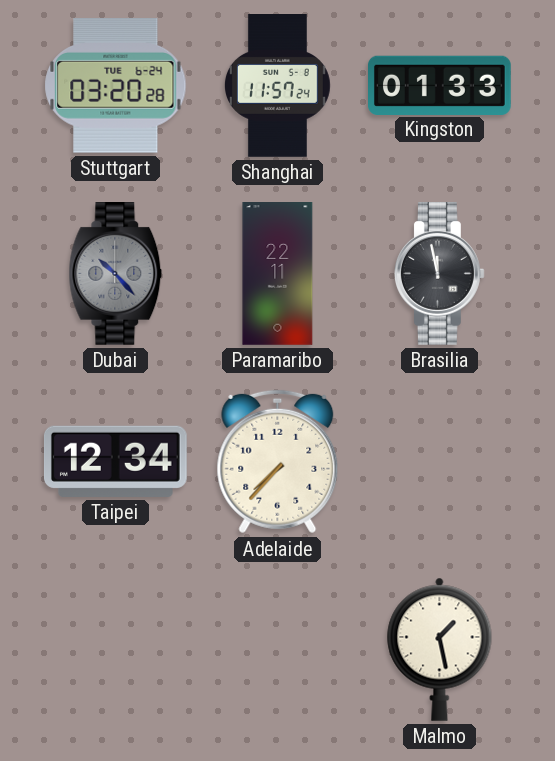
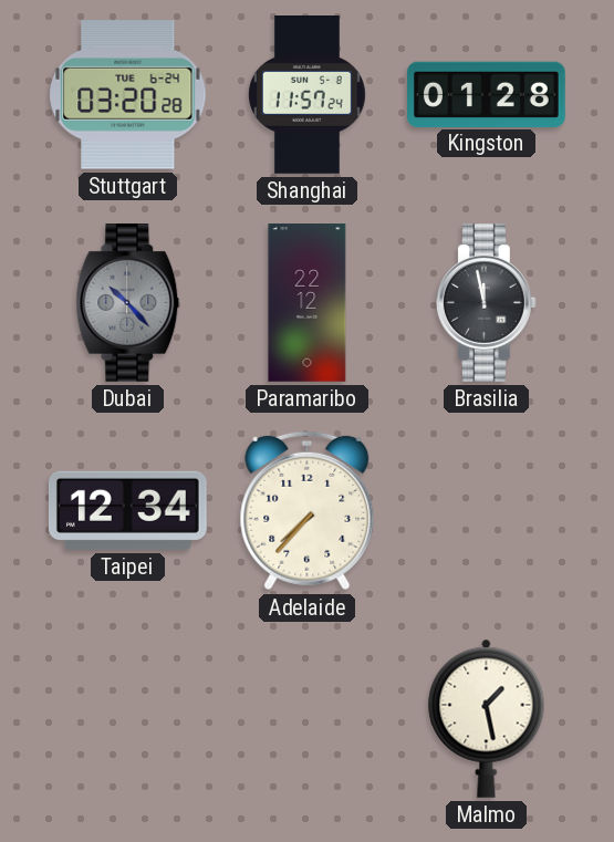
Kingston: 01:33 -> 01:28 (487, 94)
Paramaribo: 22:11 -> 22:12 (308, 303)
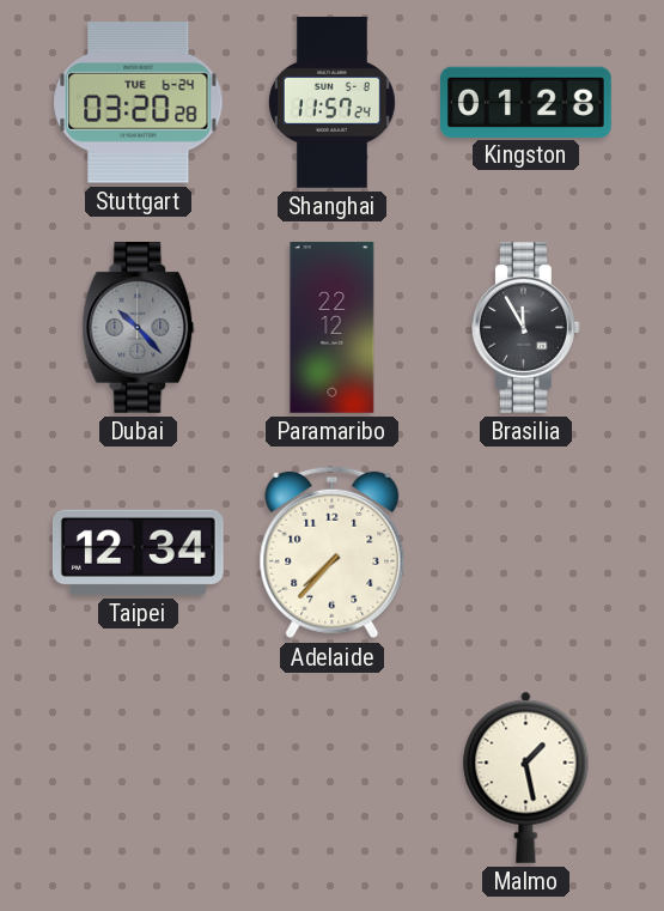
Brasilia: 11:58 -> 11:55 (526, 328)
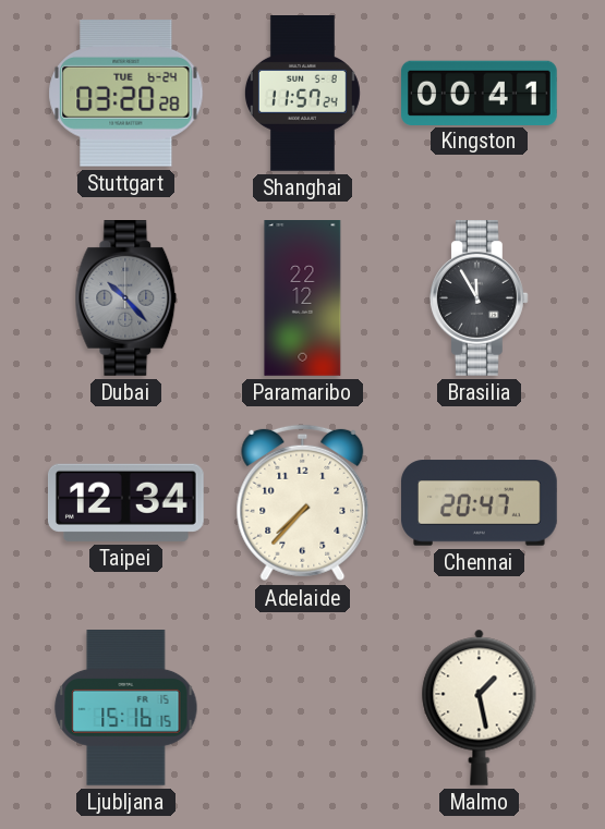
Kingston: 01:28 -> 00:41 (480, 93)
Chennai: none -> 20:47 (480, 503)
Ljubljana: none -> 15:16 (126, 708)
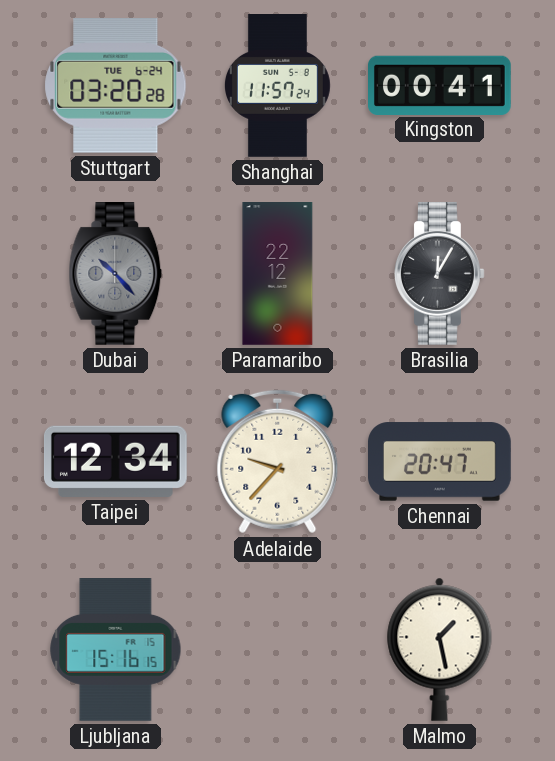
Brasilia: 11:55 -> 12:05 (440, 274)
Adelaide: 7:37 -> 9:37 (278, 462)
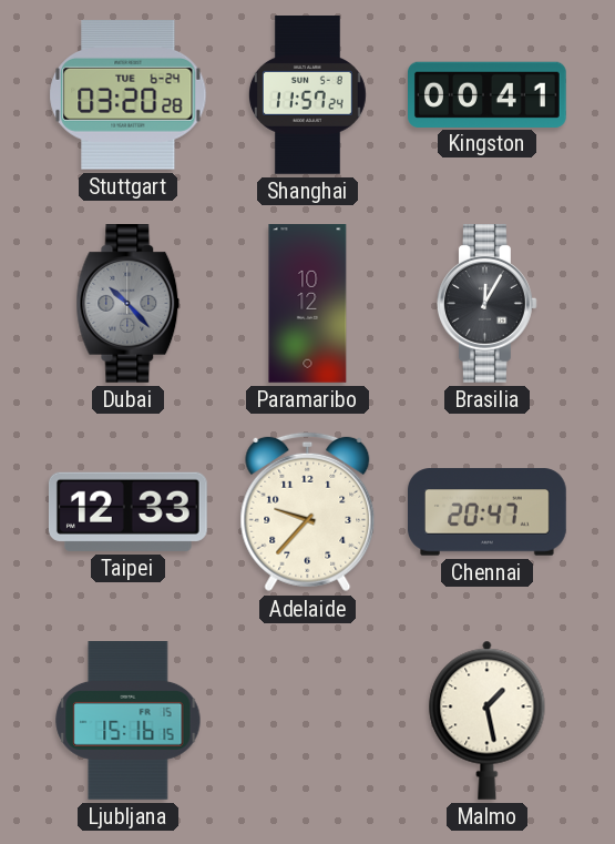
Paramaribo: 22:12 -> 10:12 (308, 304)
Taipei: 12:34 -> 12:33 (127, 511)
